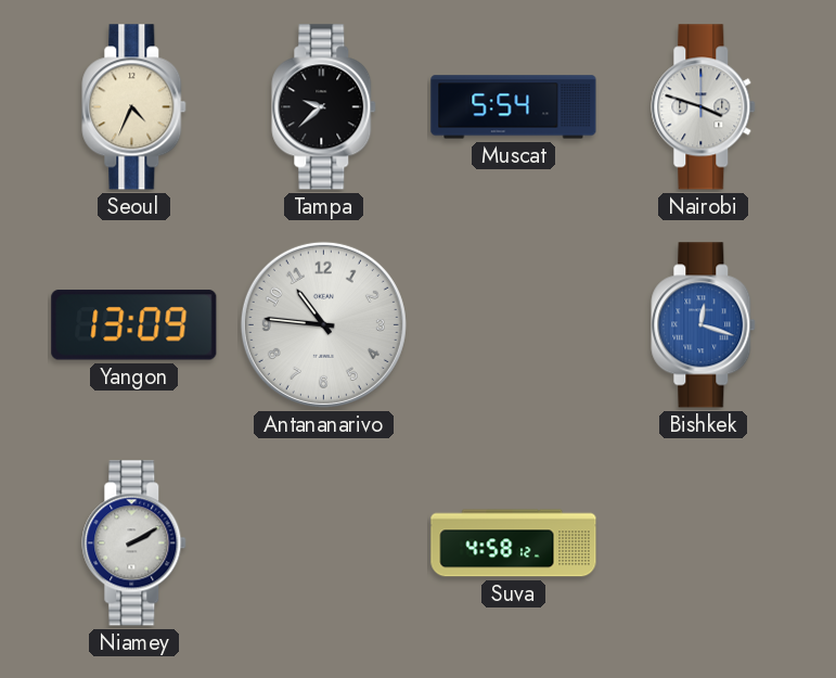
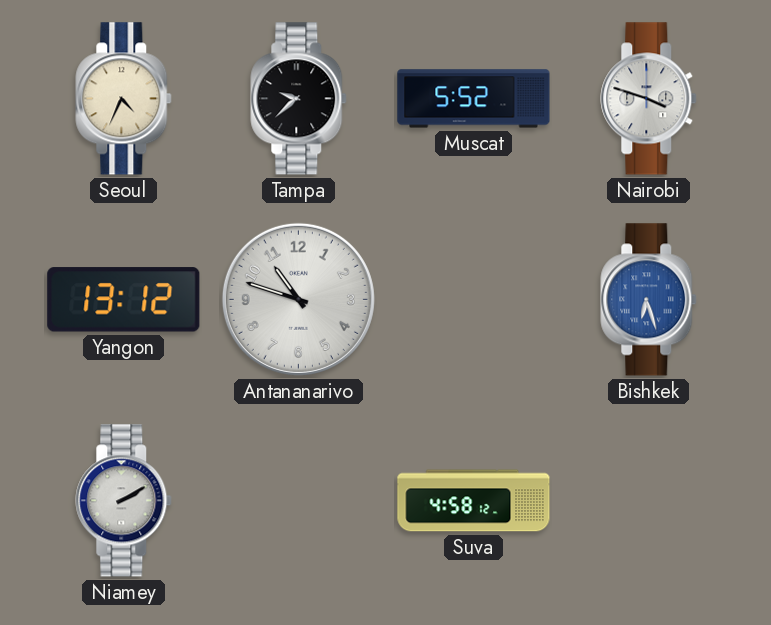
Muscat: 5:54 -> 5:52 (474, 99)
Yangon: 13:09 -> 13:12 (124, 300)
Antananarivo: 10:46 -> 10:48 (298, 299)
Bishkek: 12:18 -> 6:27 (649, 300)
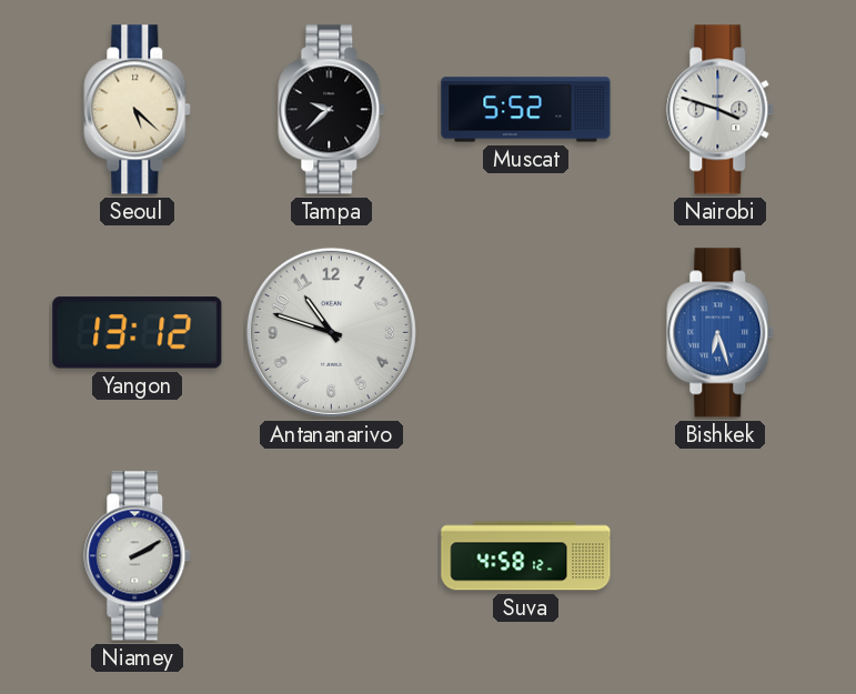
Seoul: 4:34 -> 5:22 (138, 110)
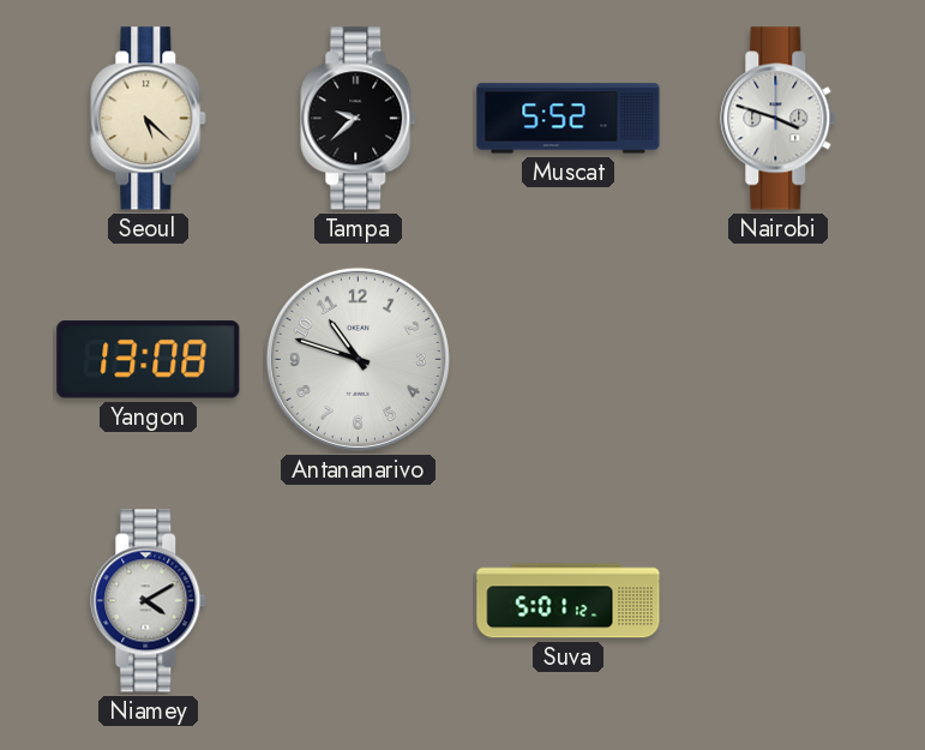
Yangon: 13:12 -> 13:08 (149, 360)
Bishkek: 6:27 -> none (721, 333)
Niamey: 2:10 -> 4:10 (149, 601)
Suva: 4:58 -> 5:01 (569, 601)
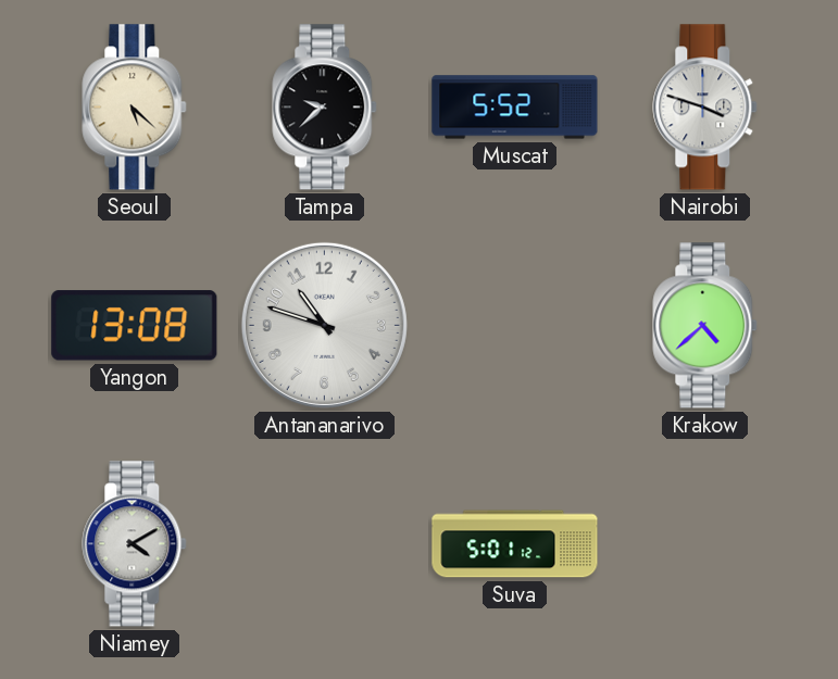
Krakow: none -> 4:38 (705, 326)
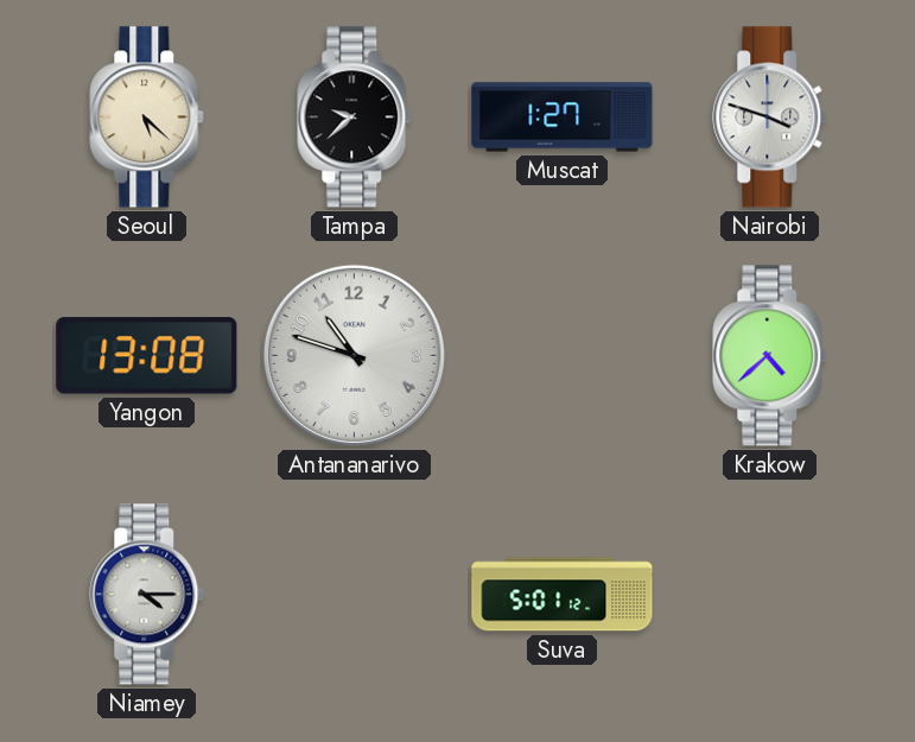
Muscat: 5:52 -> 1:27 (563, 118)
Niamey: 4:10 -> 4:15 (147, 595)
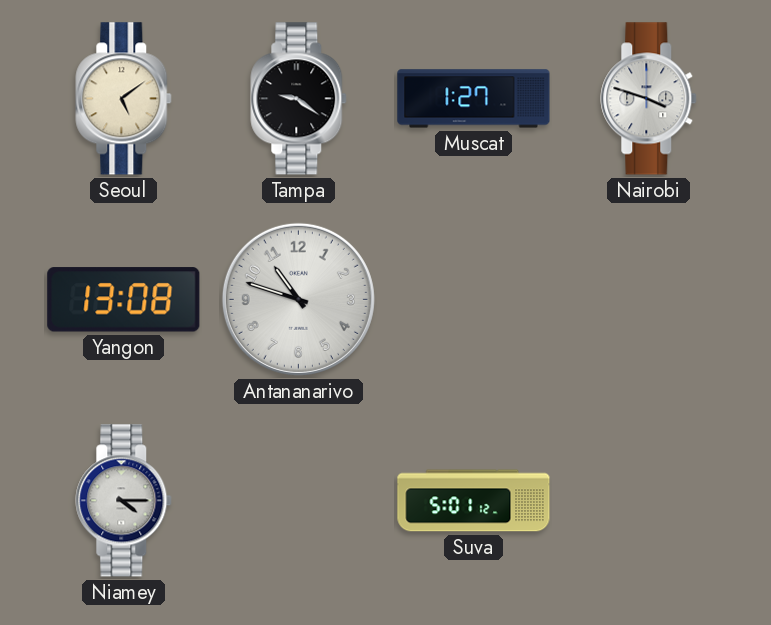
Seoul: 5:22 -> 5:09 (124, 99)
Tampa: 9:38 -> 9:21 (299, 99)
Krakow: 4:38 -> none (770, 356)
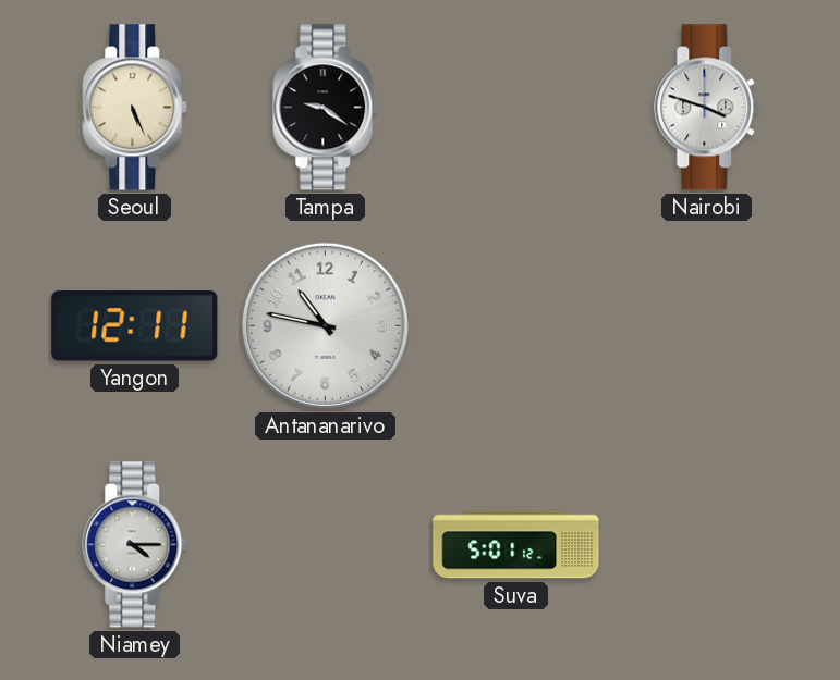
Seoul: 5:09 -> 5:26 (135, 108)
Muscat: 1:27 -> none (474, 99)
Yangon: 13:08 -> 12:11 (135, 326)
Antananarivo: 10:48 -> 10:47 (325, 325)
